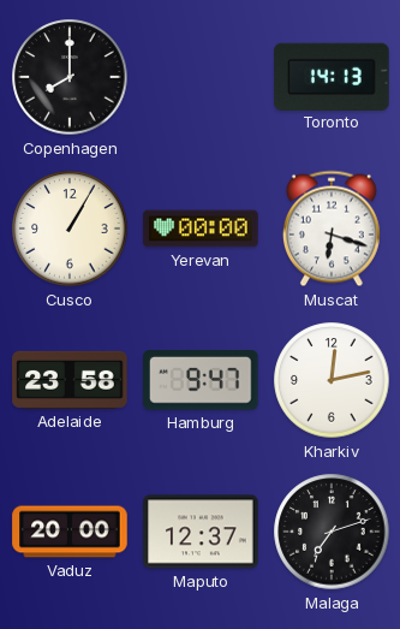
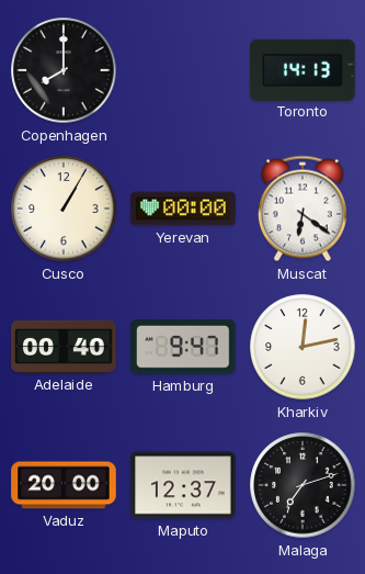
Muscat: 6:18 -> 6:21 (303, 209)
Adelaide: 23:58 -> 00:40 (64, 347)
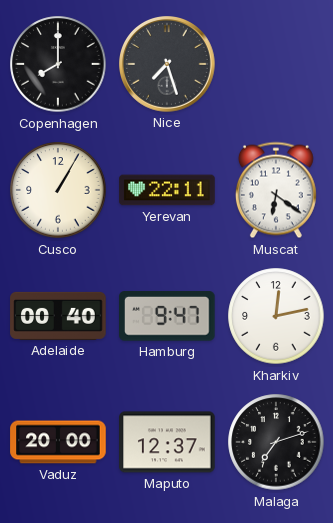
Nice: none -> 7:27 (168, 65)
Toronto: 14:13 -> none (303, 69)
Yerevan: 00:00 -> 22:11 (167, 190)
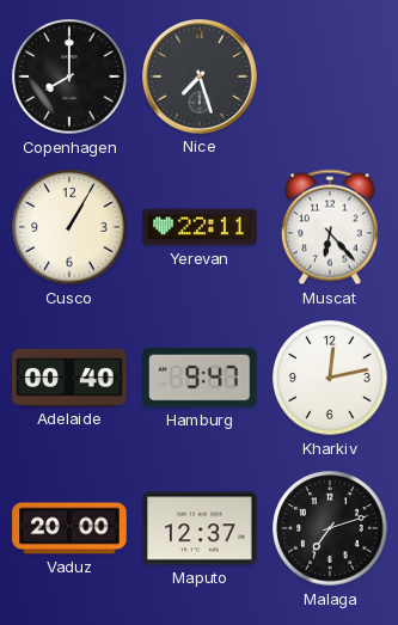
Muscat: 6:21 -> 6:23 (330, 227)
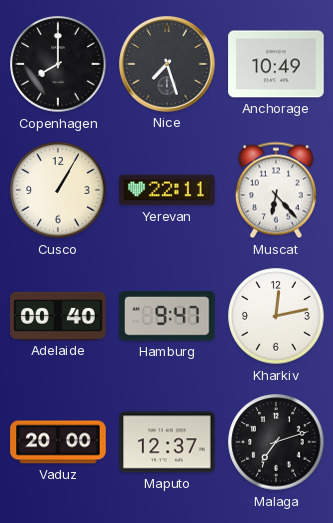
Anchorage: none -> 10:49 (276, 64)
